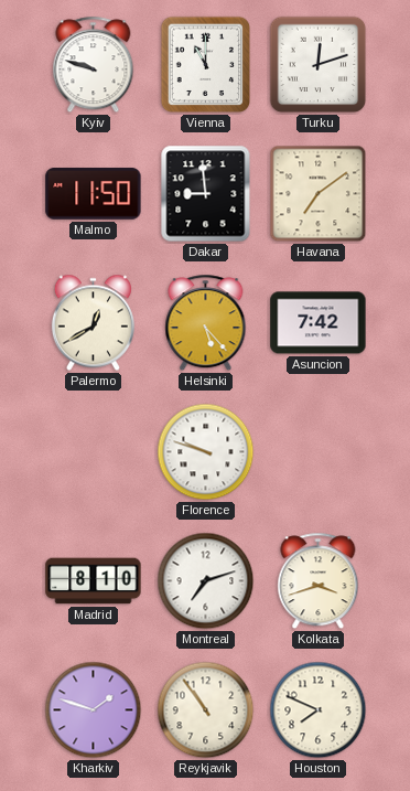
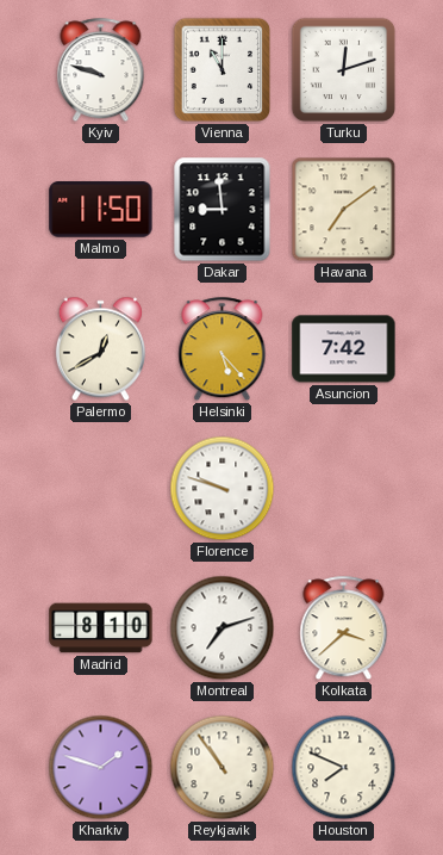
Kolkata: 3:42 -> 3:38 (344, 628)
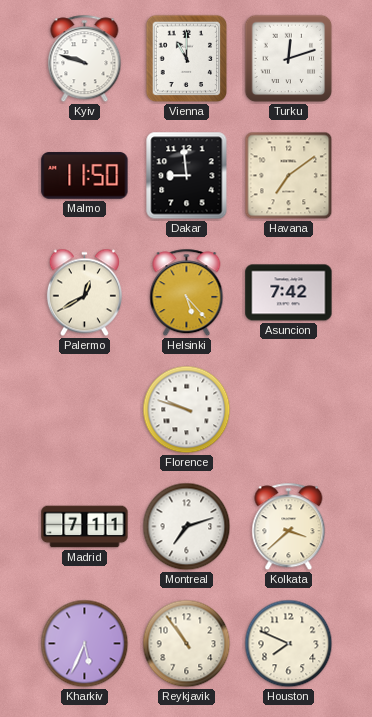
Madrid: 8:10 -> 7:11 (85, 527)
Kharkiv: 1:48 -> 5:34 (85, 644)
